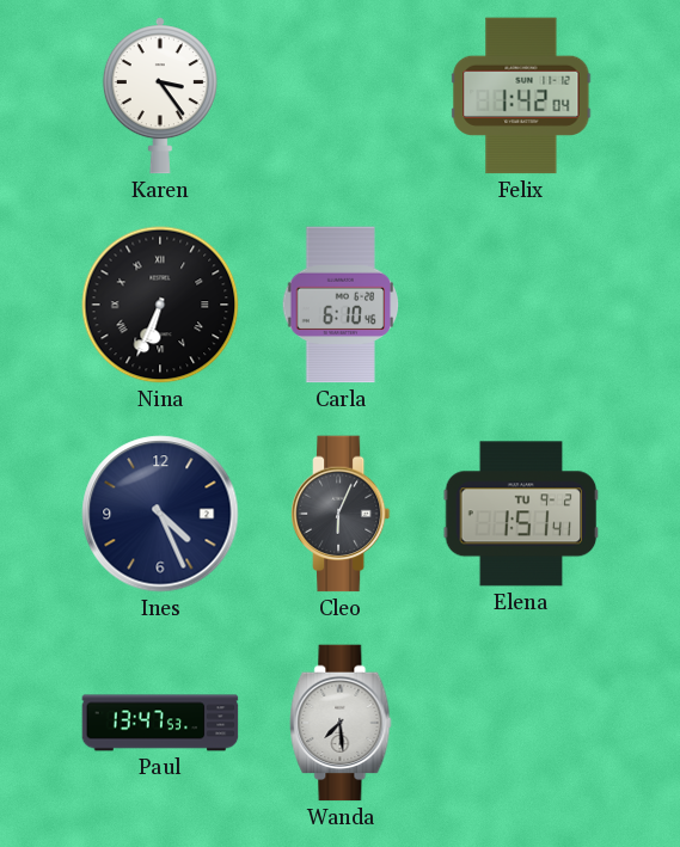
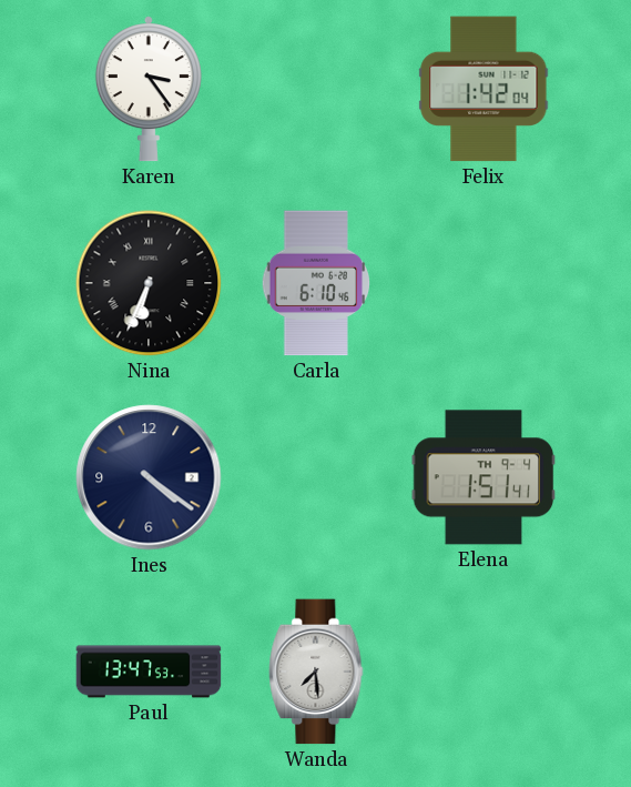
Ines: 4:26 -> 4:21 (149, 477)
Cleo: 6:04 -> none (341, 514)
Elena date: TU 9-2 -> TH 9-4 (484, 477)
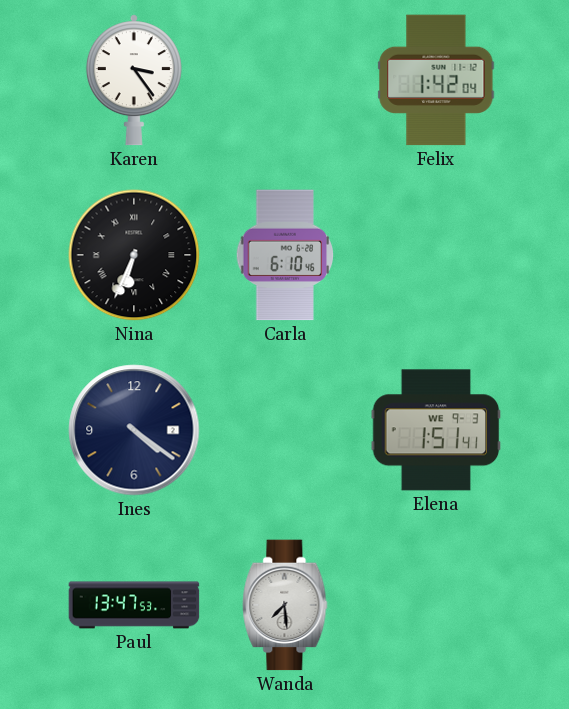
Elena date: TH 9-4 -> WE 9-3 (436, 430)
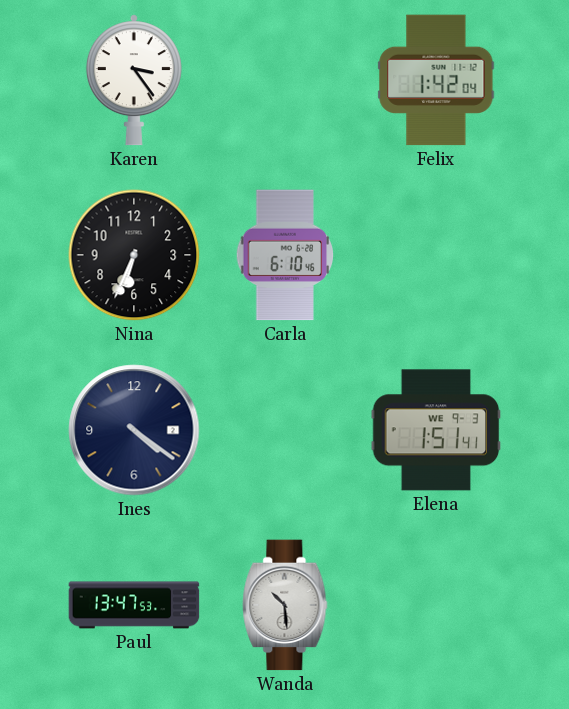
Nina numerals: Roman -> Arabic (134, 255)
Wanda: 7:29 -> 10:29 (285, 605)
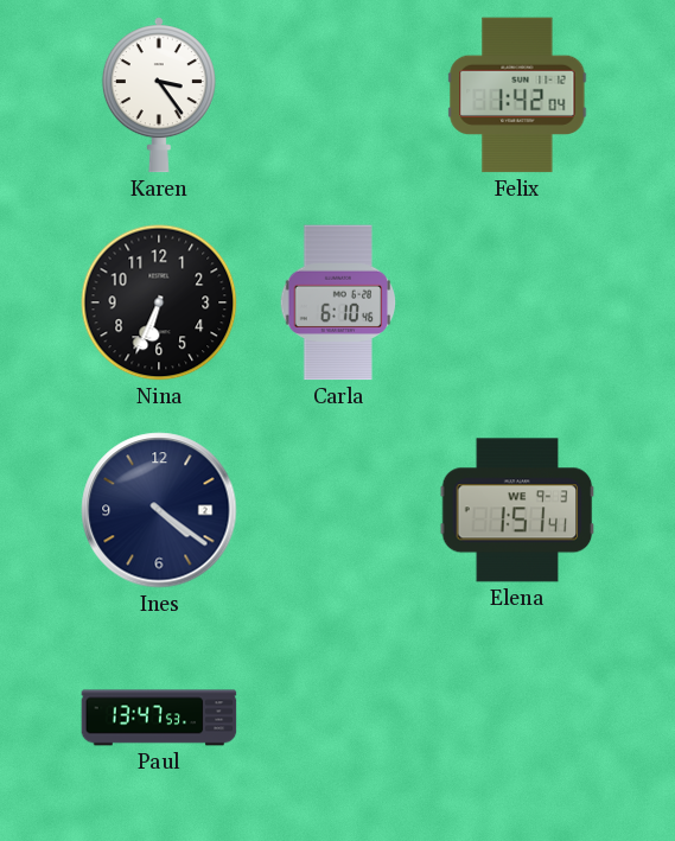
Wanda: 10:29 -> none (285, 605)
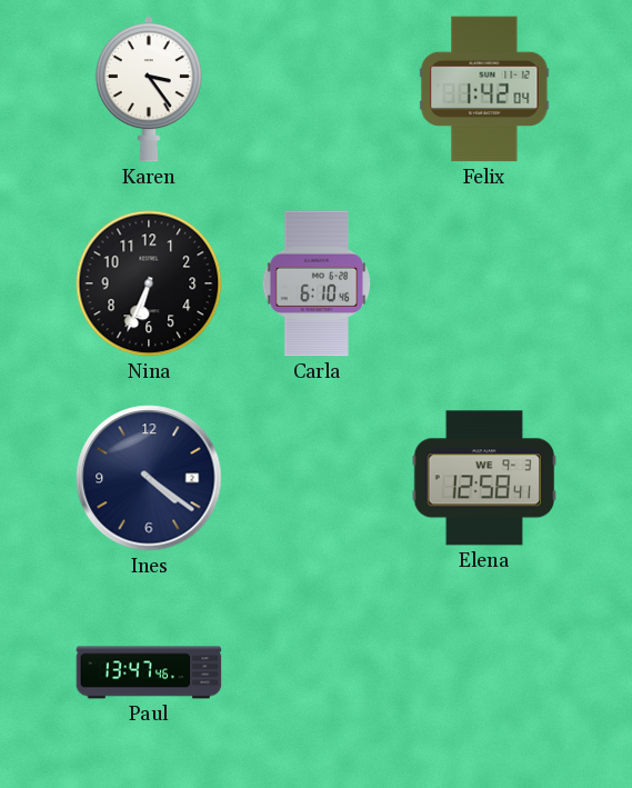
Elena: 1:51 -> 12:58 (484, 478)
Paul: 13:47:53 -> 13:47:46 (149, 672)
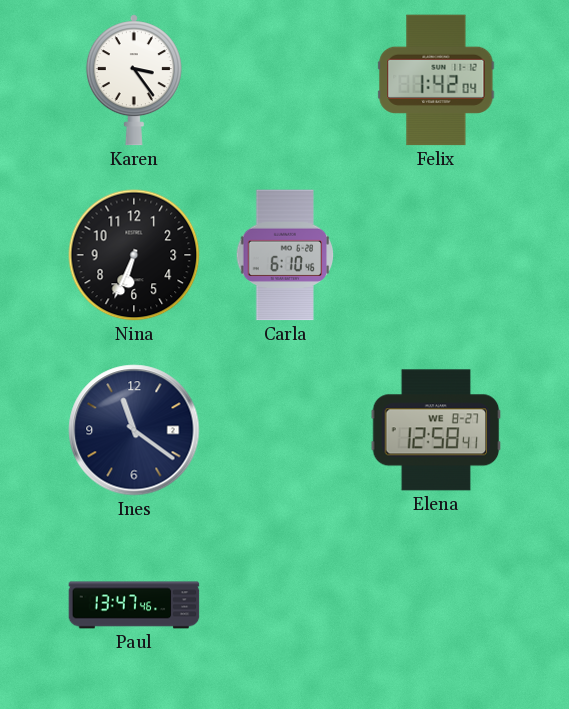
Ines: 4:21 -> 11:21 (134, 430)
Elena date: WE 9-3 -> WE 8-27 (436, 430)
